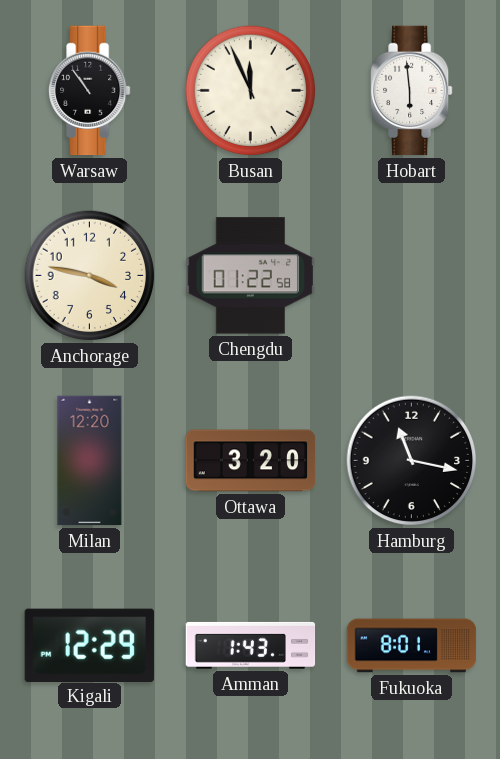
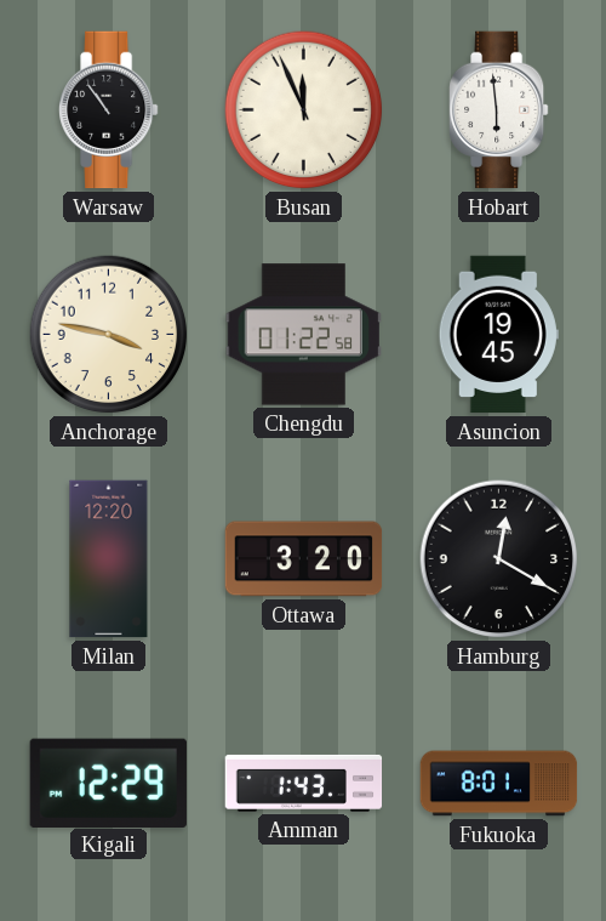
Asuncion: none -> 19:45 (498, 335)
Hamburg: 11:17 -> 12:20 (499, 559)
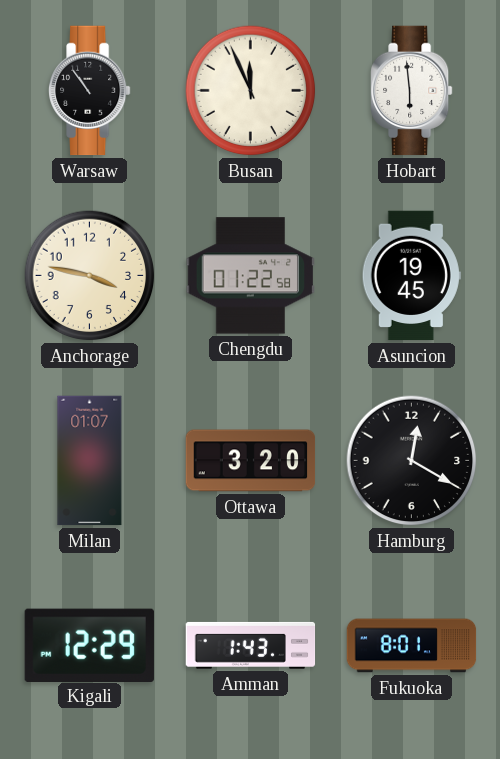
Milan: 12:20 -> 01:07 (90, 461)
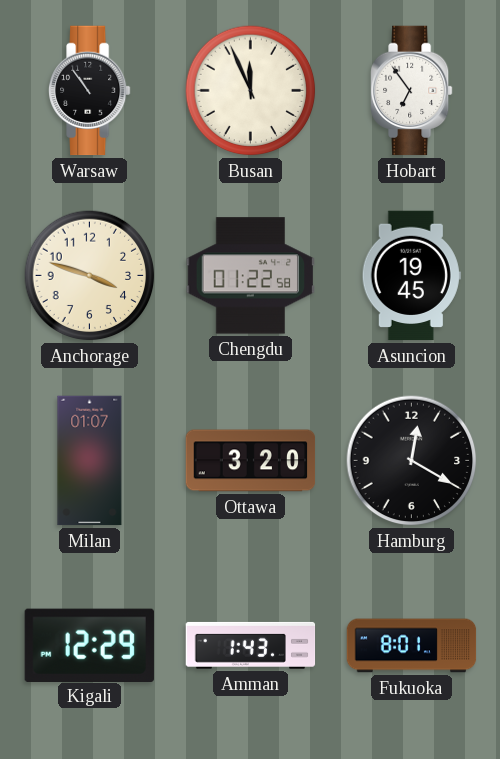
Hobart: 5:59 -> 6:54 (412, 91)
Anchorage: 3:47 -> 3:48 (90, 276)
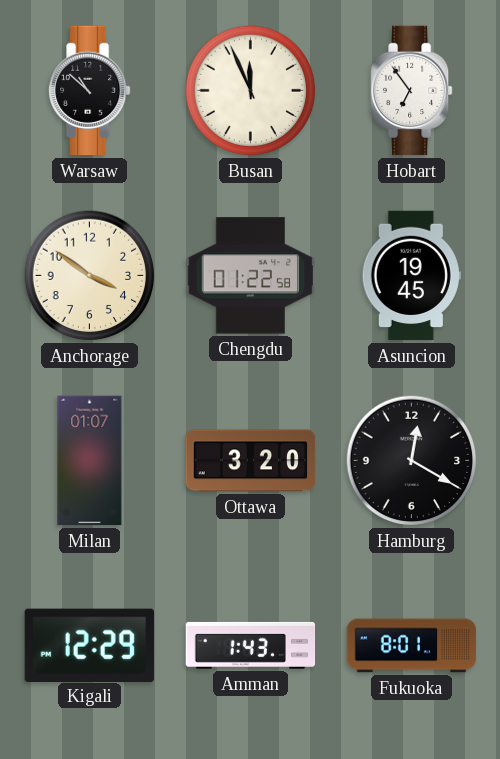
Warsaw: 10:54 -> 10:52 (90, 91)
Anchorage: 3:48 -> 3:51 (90, 276)
